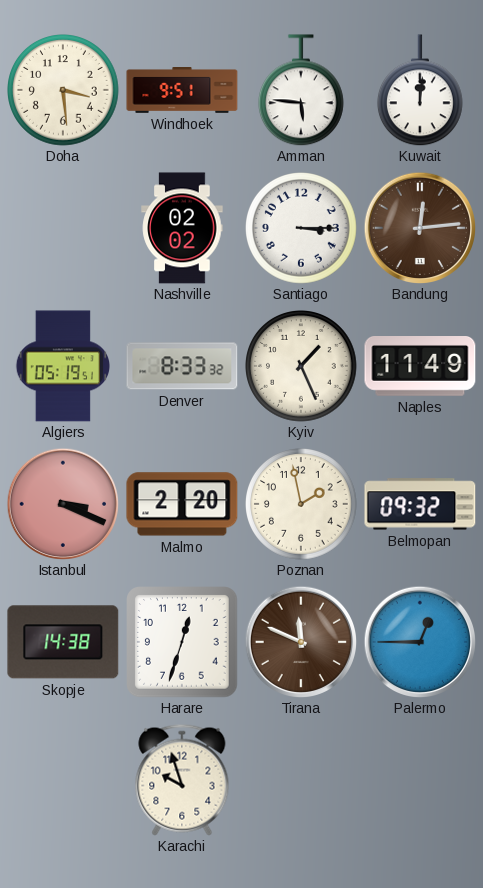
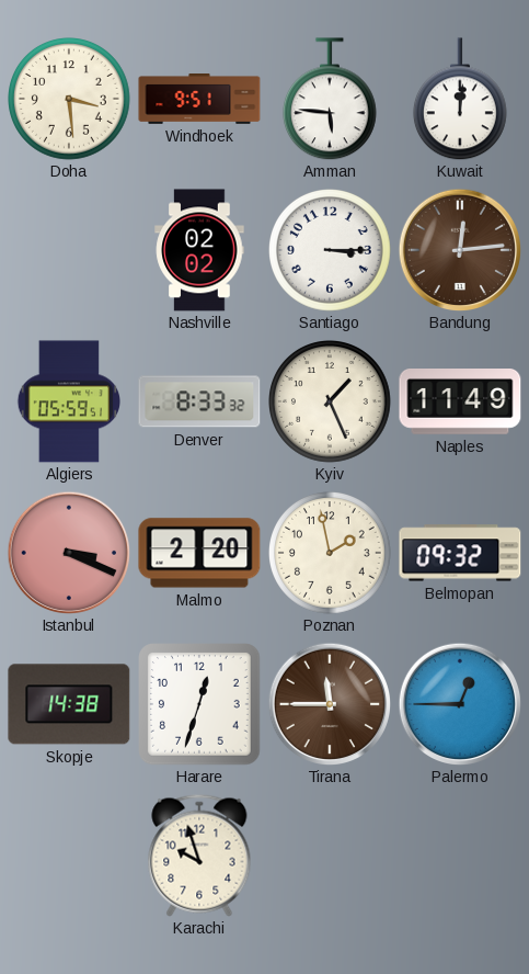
Algiers: 05:19 -> 05:59 (68, 401)
Tirana: 11:49 -> 11:45 (329, 703)
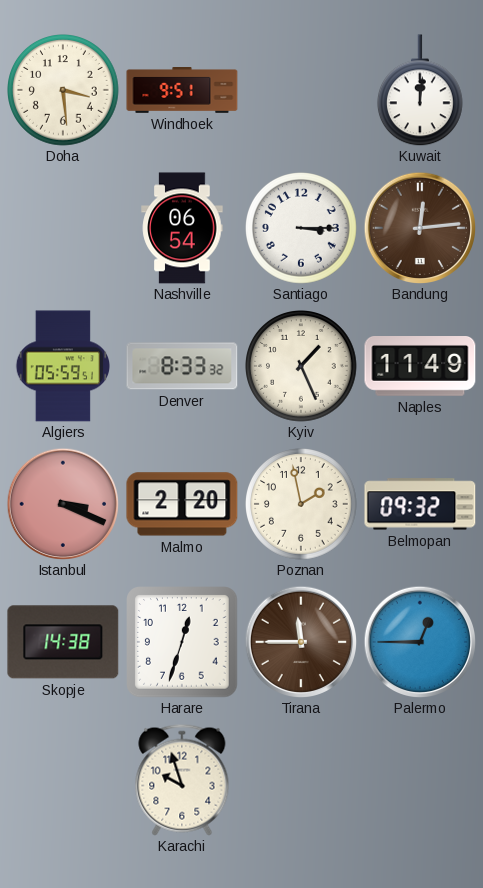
Amman: 5:46 -> none (330, 99)
Nashville: 02:02 -> 06:54 (182, 228)
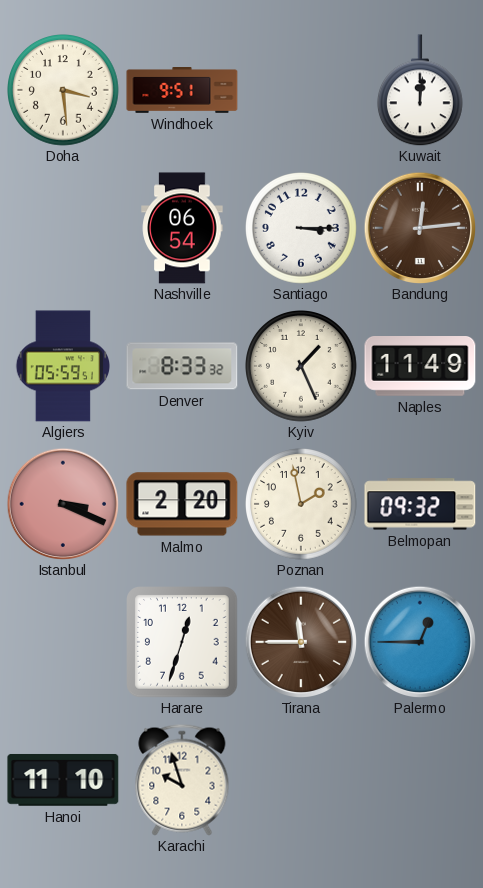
Skopje: 14:38 -> none (63, 642)
Hanoi: none -> 11:10 (63, 780)
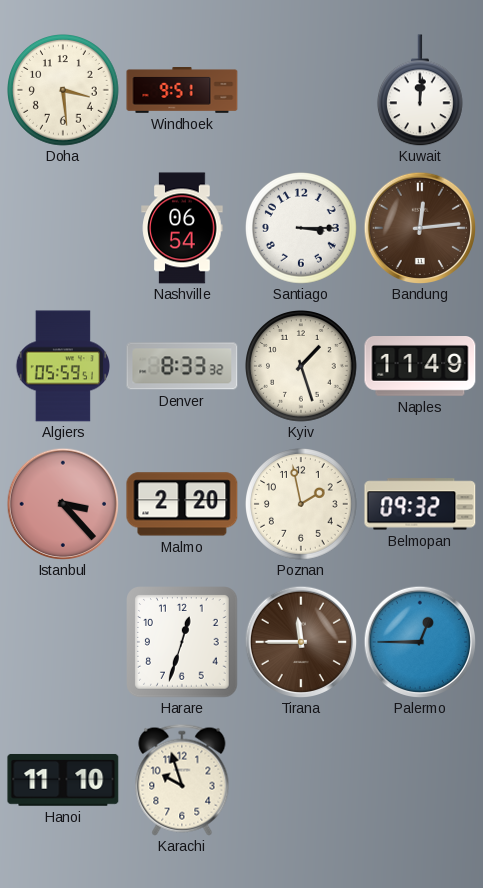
Kyiv: 1:26 -> 1:27 (302, 367)
Istanbul: 3:19 -> 3:23 (62, 503)
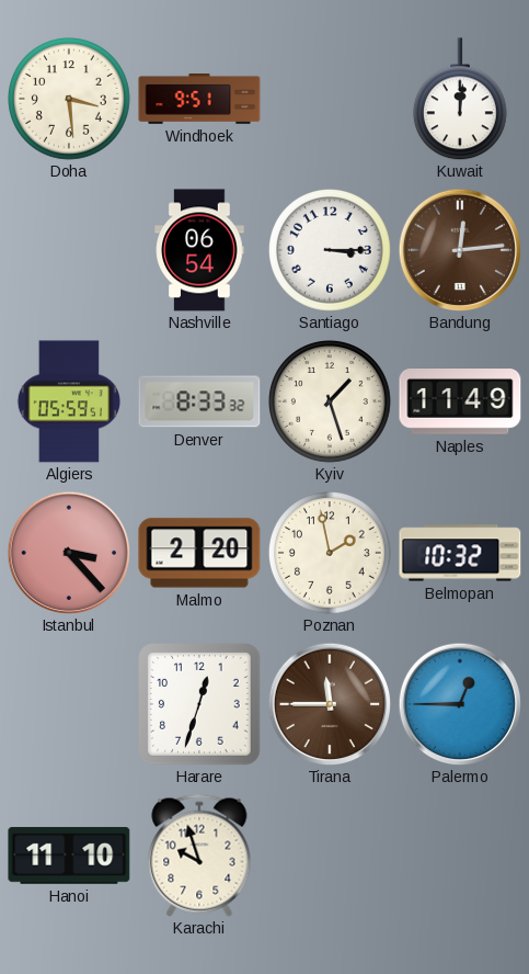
Belmopan: 09:32 -> 10:32 (460, 553)
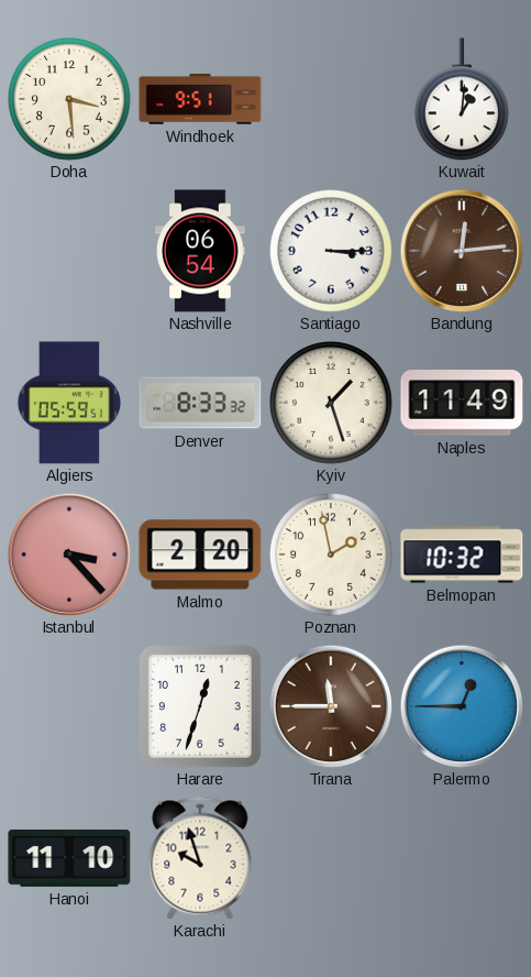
Kuwait: 12:01 -> 1:01 (462, 99)
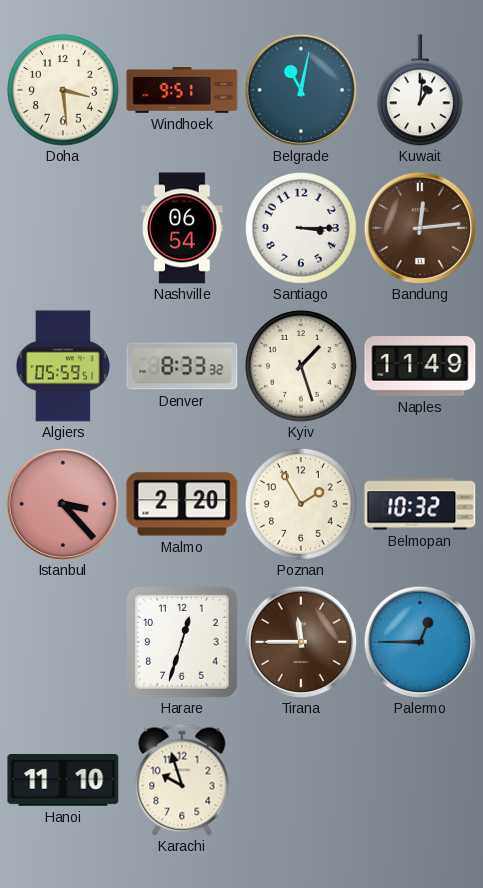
Belgrade: none -> 11:02 (300, 89)
Poznan: 1:58 -> 1:55 (302, 505)
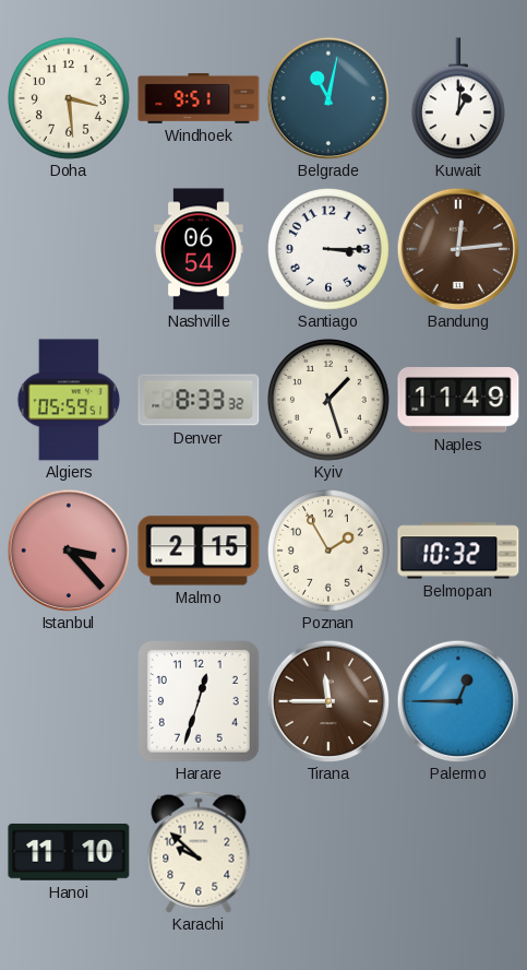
Malmo: 2:20 -> 2:15 (199, 551)
Karachi: 9:57 -> 9:52 (199, 852)
